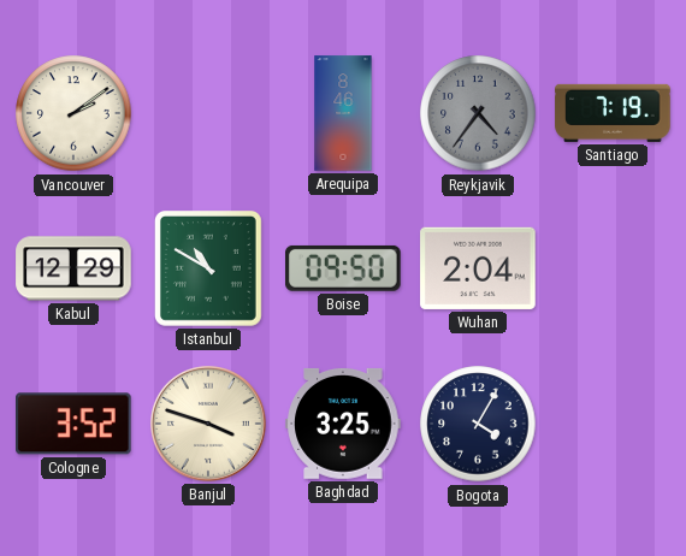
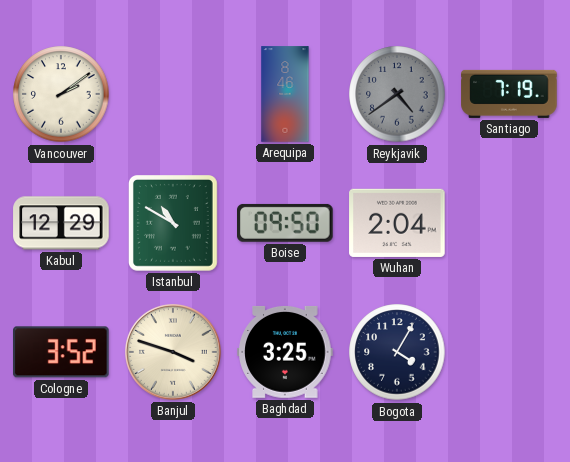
Reykjavik: 4:36 -> 4:39 (397, 94)
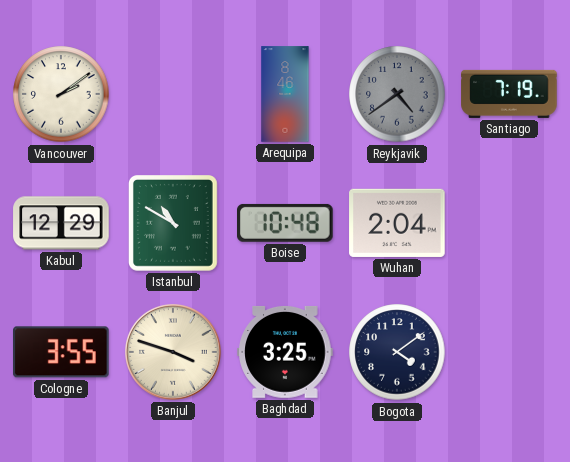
Boise: 09:50 -> 10:48 (286, 223)
Cologne: 3:52 -> 3:55 (62, 352)
Bogota: 4:05 -> 4:09 (397, 352)
